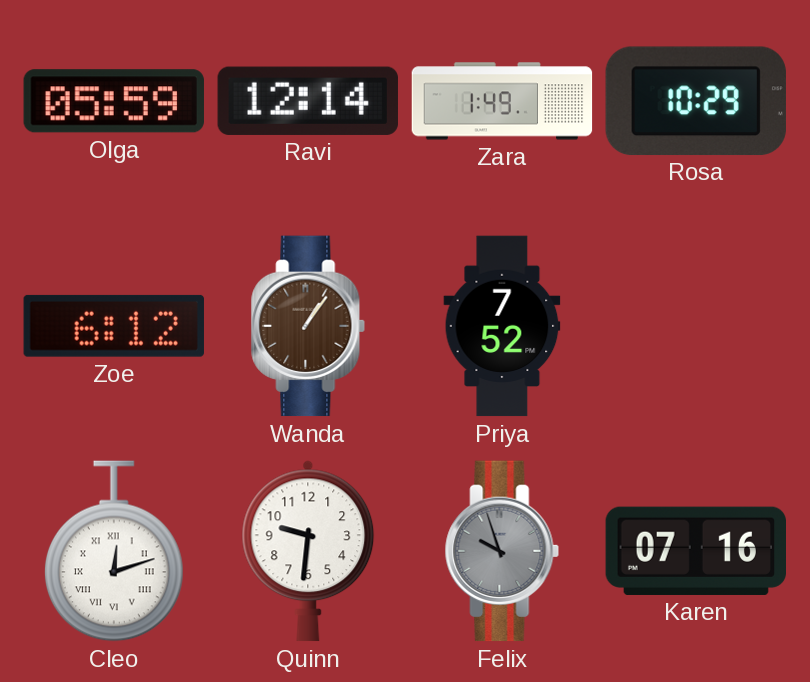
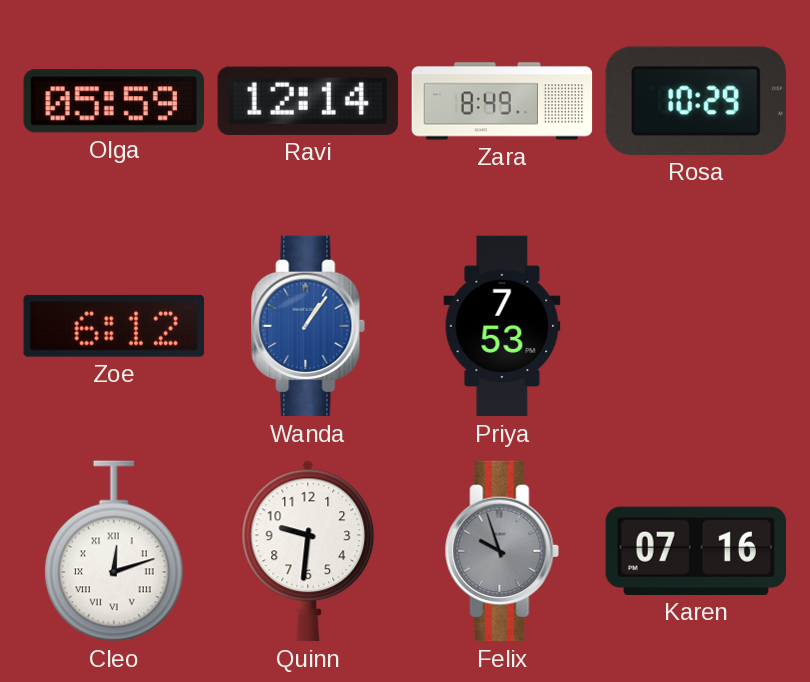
Zara: 1:49 -> 8:49 (502, 101)
Wanda dial: brown -> blue (308, 326)
Priya: 7:52 -> 7:53 (502, 326)
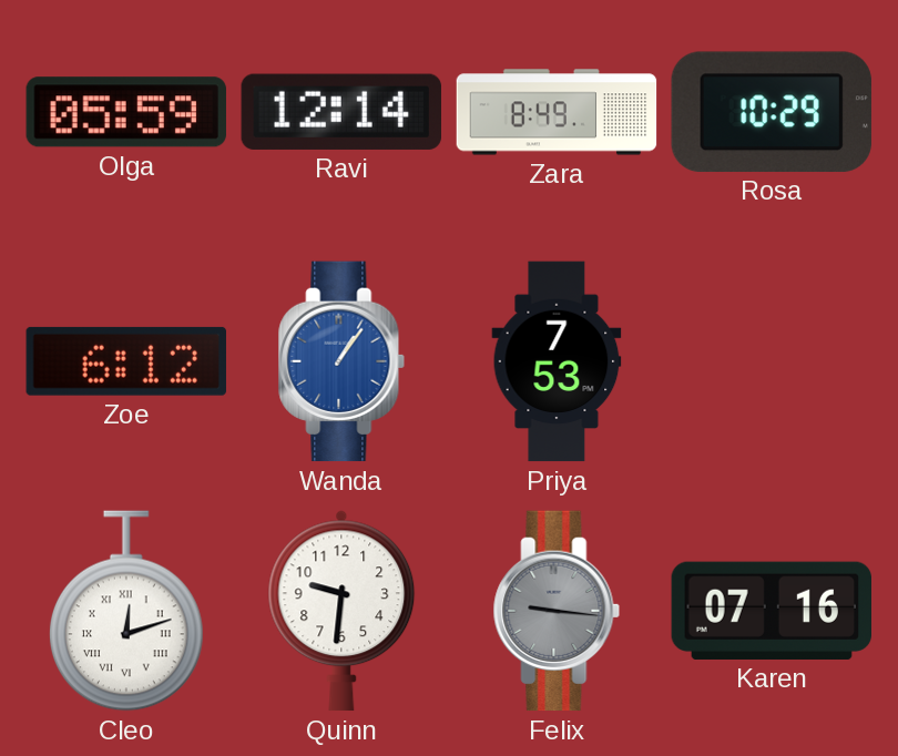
Felix: 9:57 -> 9:16 (557, 611)
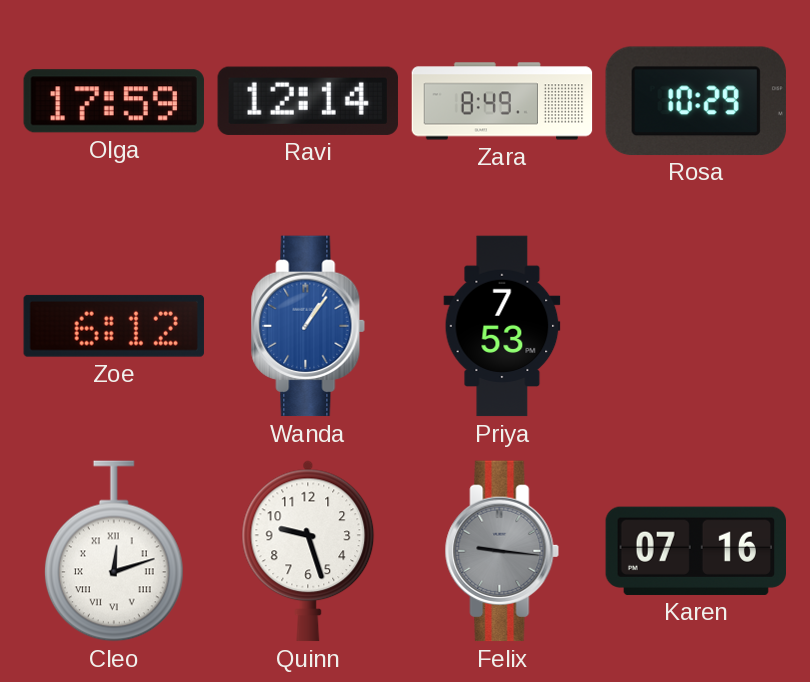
Olga: 05:59 -> 17:59 (114, 101)
Quinn: 9:31 -> 9:27 (308, 551)
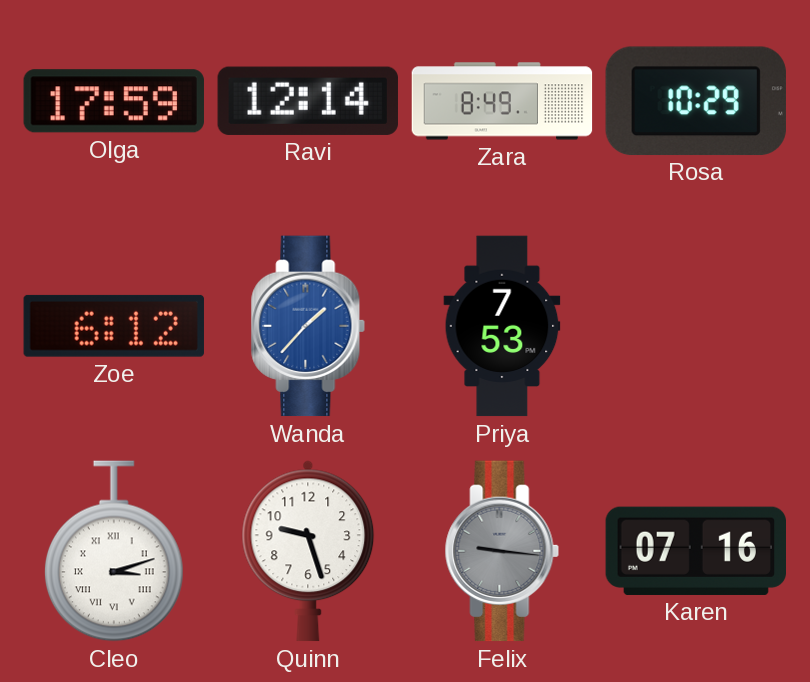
Wanda: 1:06 -> 1:37 (308, 326)
Cleo: 12:12 -> 3:12 (114, 551)
